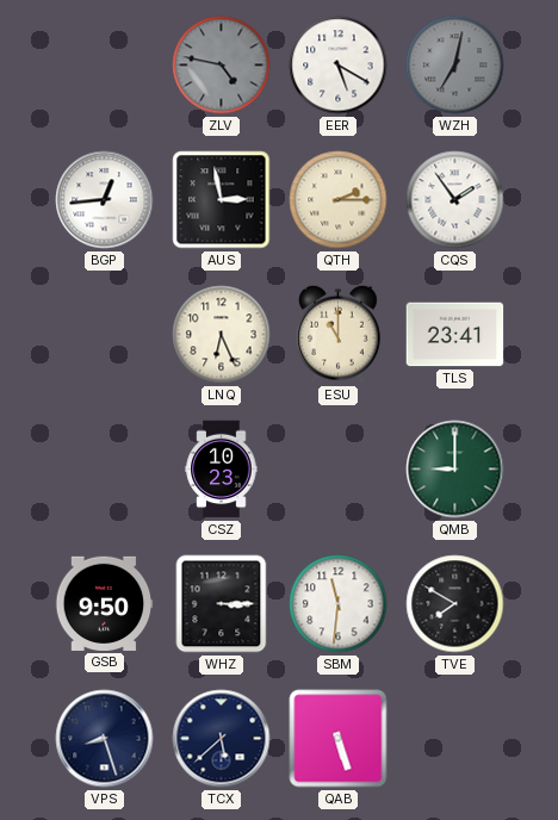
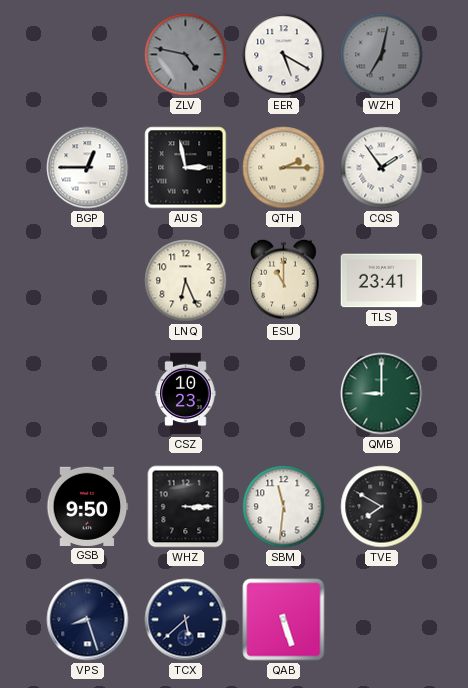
BGP: 12:44 -> 12:45 (88, 168)
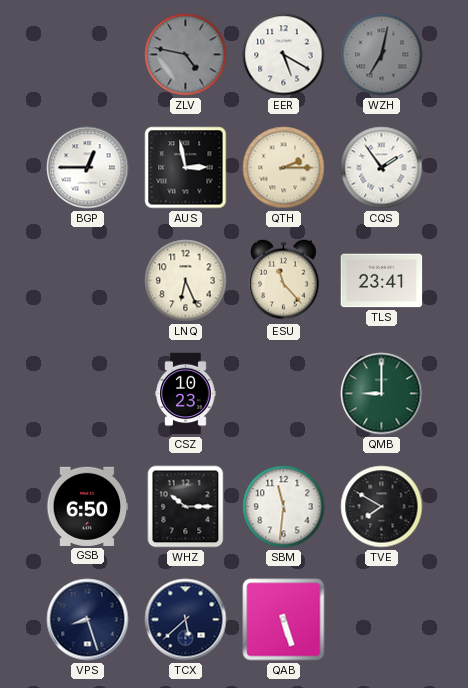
ESU: 11:00 -> 11:23 (284, 280)
GSB: 9:50 -> 6:50 (87, 506)
WHZ: 3:15 -> 10:15 (186, 507)
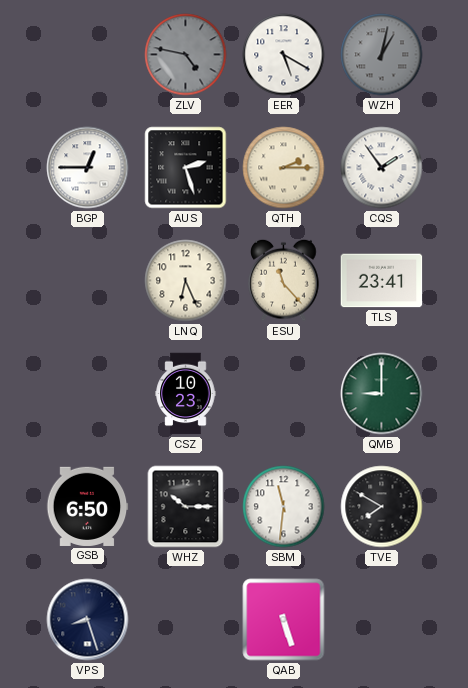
WZH: 7:02 -> 1:02 (382, 55)
AUS: 2:58 -> 2:27 (186, 168)
TCX: 5:38 -> none (186, 620)
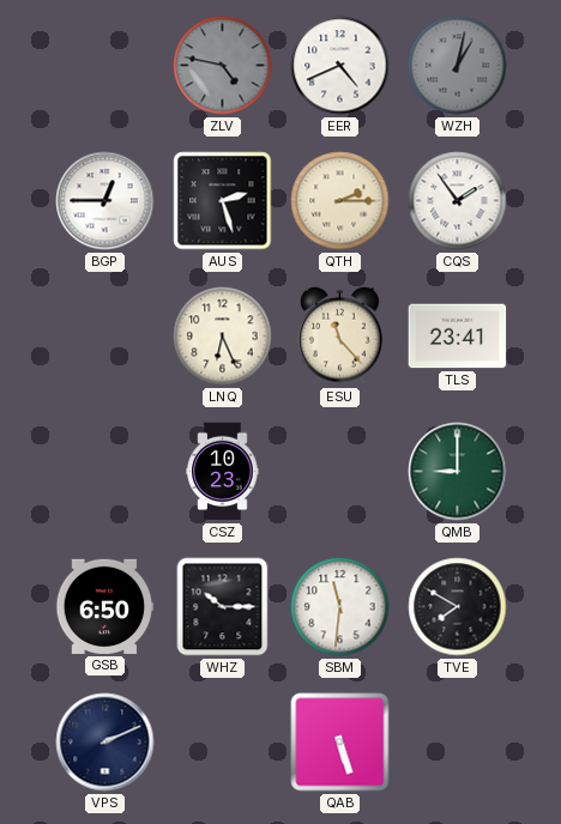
EER: 5:20 -> 4:41 (340, 66)
VPS: 8:27 -> 2:11 (105, 743)
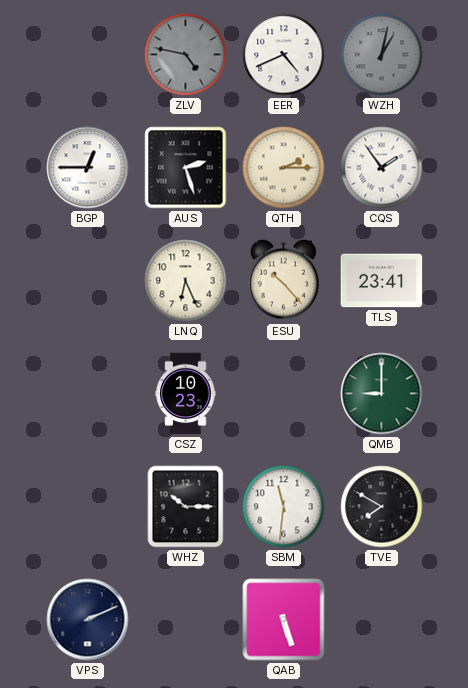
ESU: 11:23 -> 10:23 (284, 280)
GSB: 6:50 -> none (104, 606)
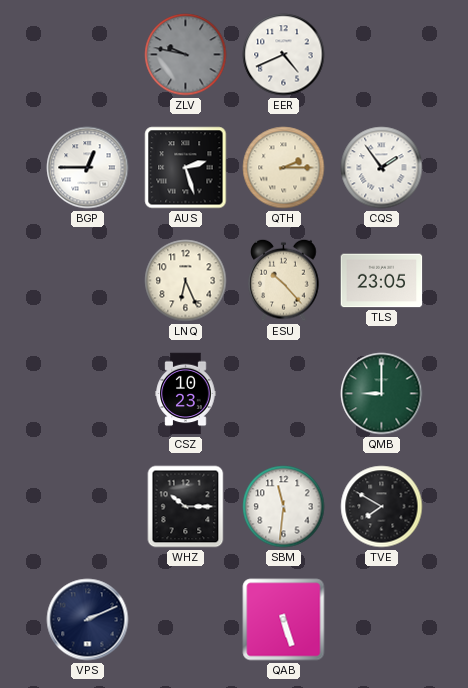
ZLV: 4:47 -> 9:47 (186, 55)
WZH: 1:02 -> none (382, 55)
TLS: 23:41 -> 23:05 (382, 281)
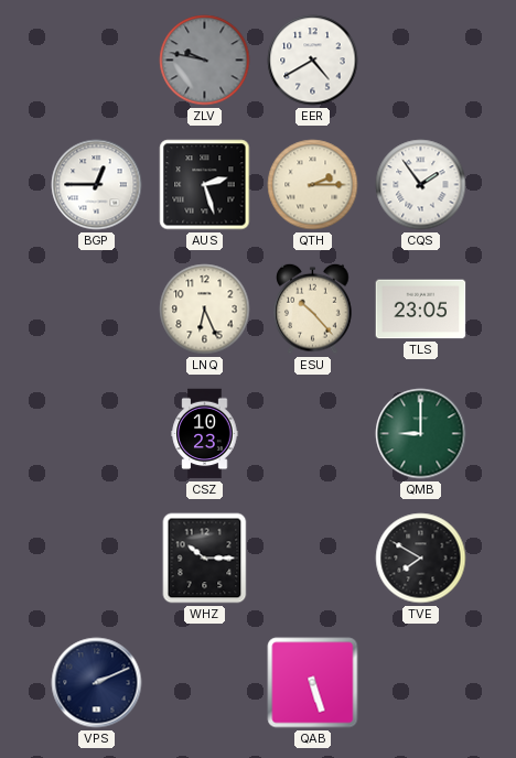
EER: 4:41 -> 4:40 (313, 61)
SBM: 11:31 -> none (284, 507)
